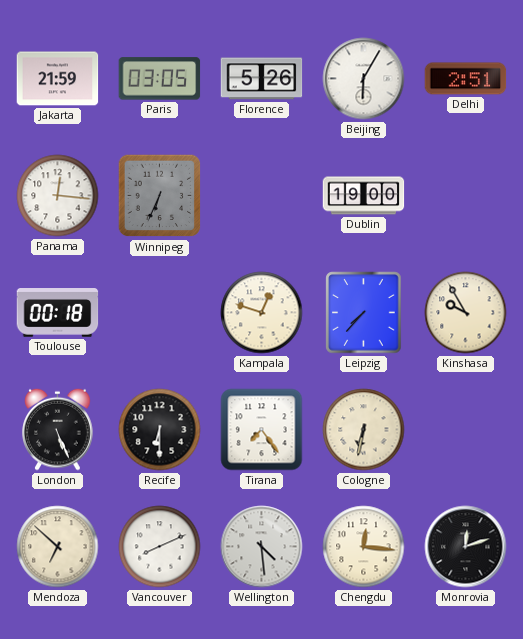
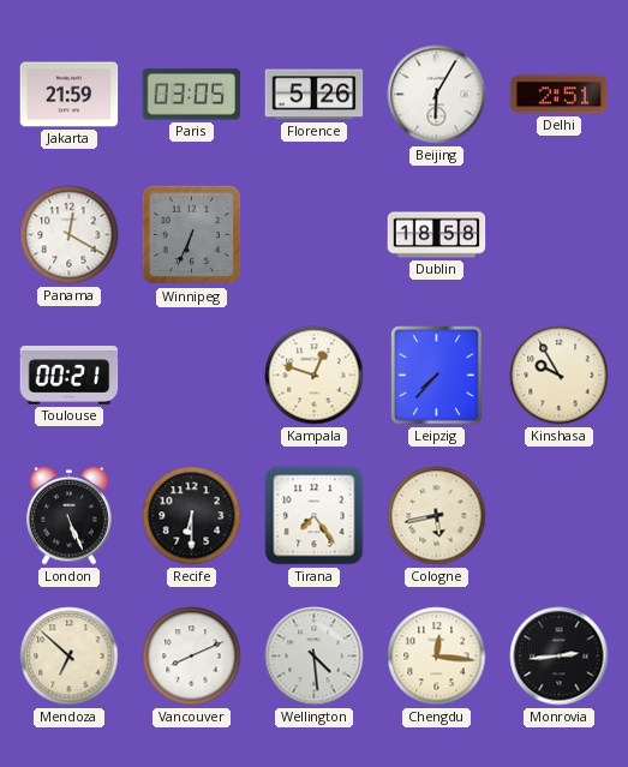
Panama: 12:16 -> 12:20 (70, 235)
Dublin: 19:00 -> 18:58 (437, 235)
Toulouse: 00:18 -> 00:21 (70, 376)
Cologne: 6:32 -> 5:43 (437, 516)
Monrovia: 12:12 -> 2:44 (560, 657)
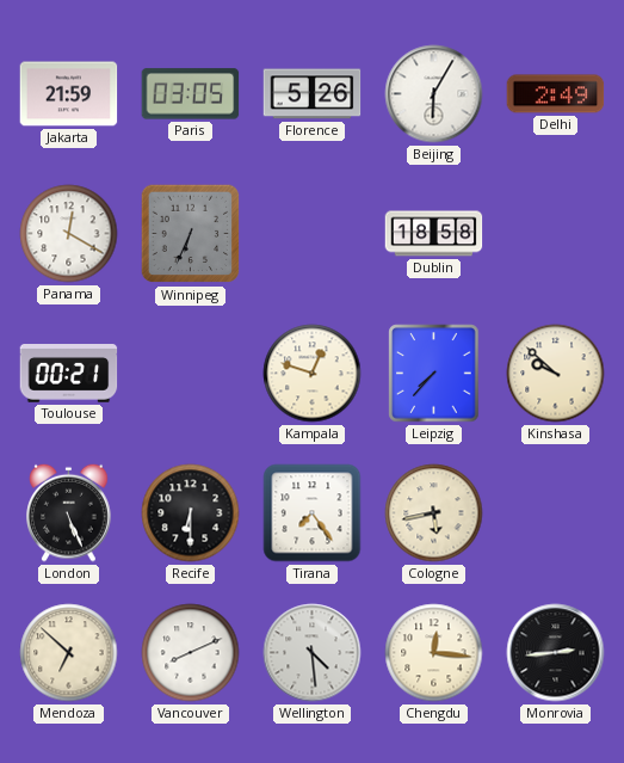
Delhi: 2:51 -> 2:49 (556, 94)
Kinshasa: 9:55 -> 9:52 (556, 374)
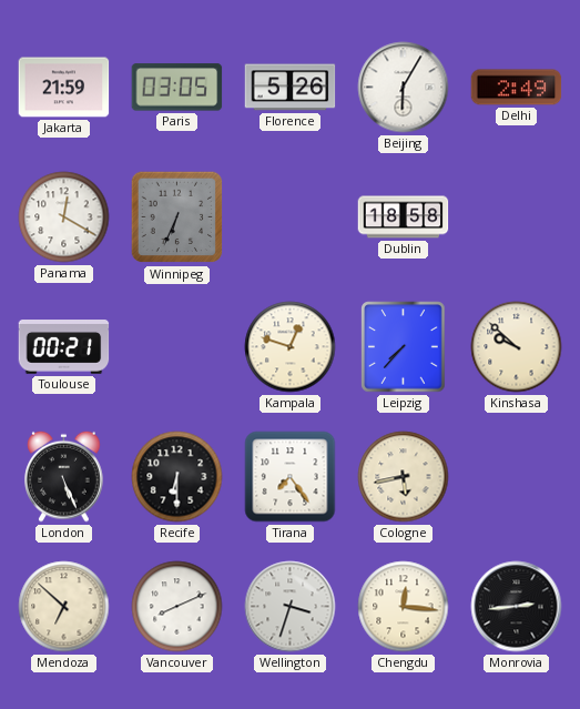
Wellington: 4:29 -> 3:33 (291, 607)
